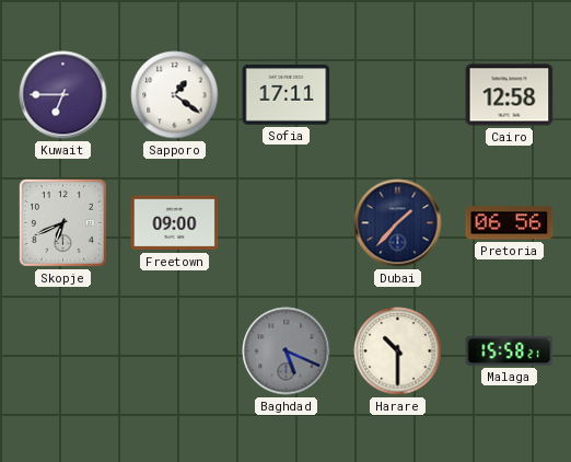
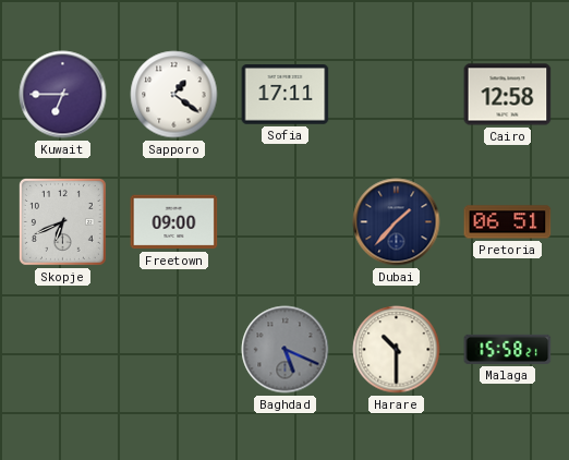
Pretoria: 06:56 -> 06:51 (508, 222)
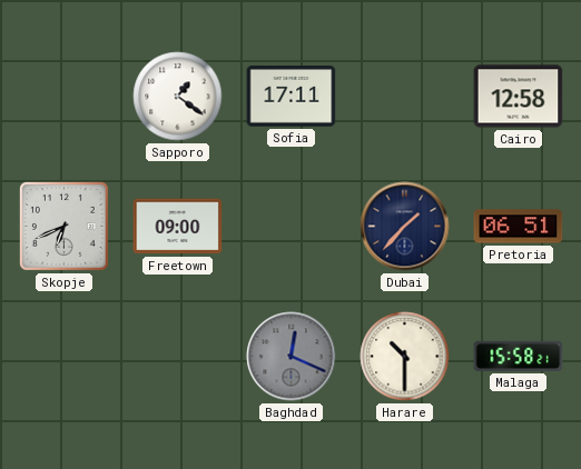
Kuwait: 6:45 -> none (63, 95)
Baghdad: 5:19 -> 12:19 (292, 357)
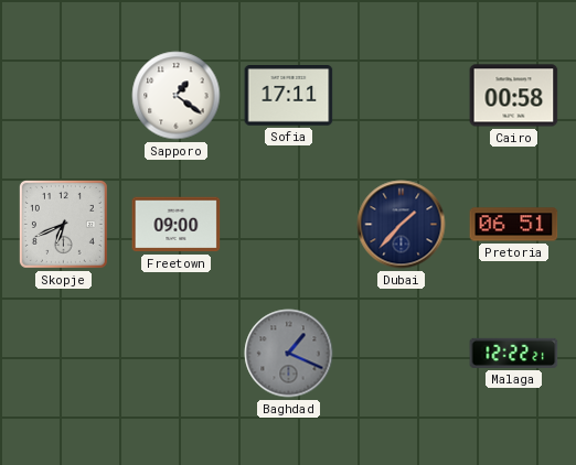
Cairo: 12:58 -> 00:58 (514, 96)
Baghdad: 12:19 -> 1:19 (289, 354)
Harare: 10:30 -> none (405, 357)
Malaga: 15:58 -> 12:22 (514, 353)
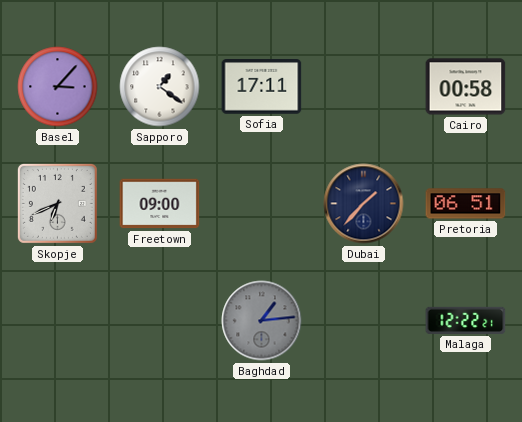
Basel: none -> 3:07 (58, 87)
Baghdad: 1:19 -> 1:14 (262, 321)
